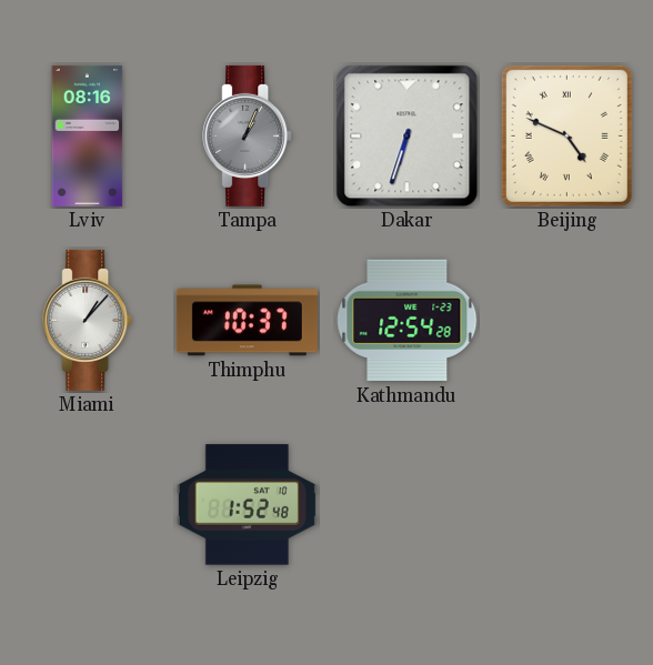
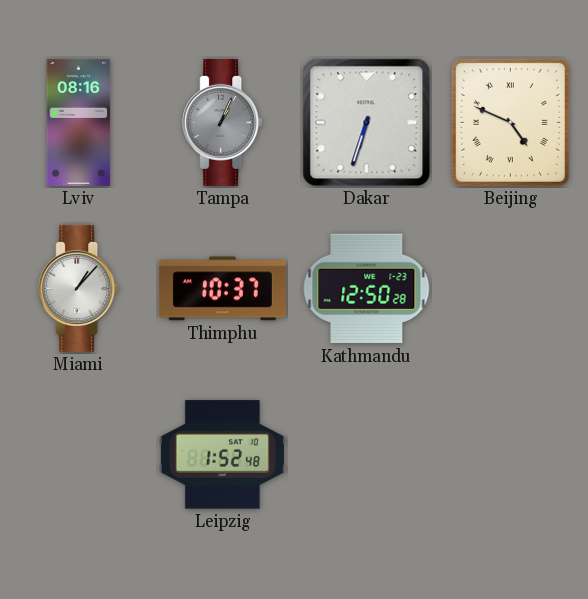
Kathmandu: 12:54 -> 12:50 (367, 289)
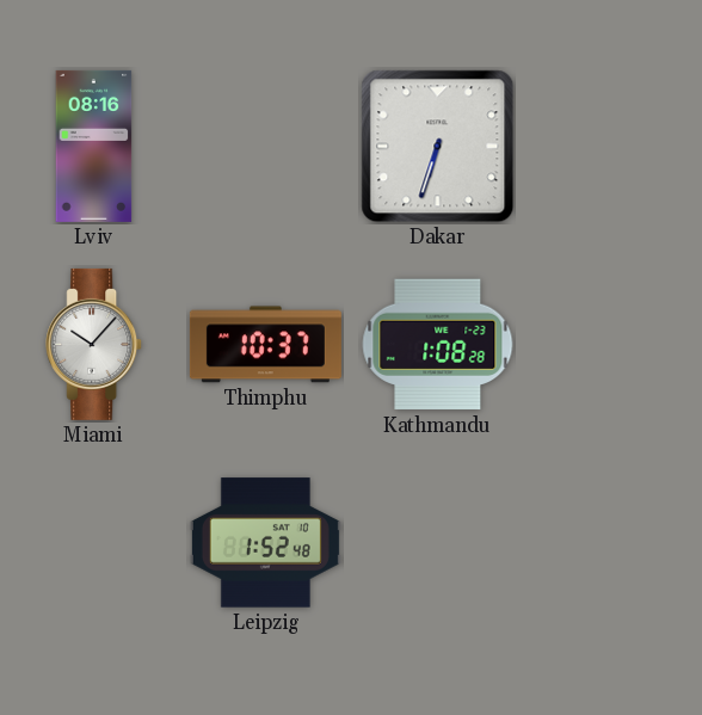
Tampa: 1:04 -> none (223, 122)
Beijing: 4:49 -> none (510, 122)
Miami: 1:07 -> 10:07 (94, 344)
Kathmandu: 12:50 -> 1:08 (438, 345)
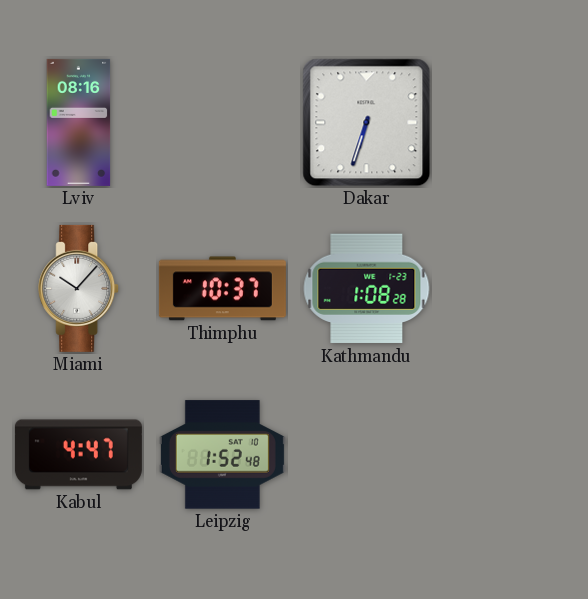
Kabul: none -> 4:47 (78, 455)
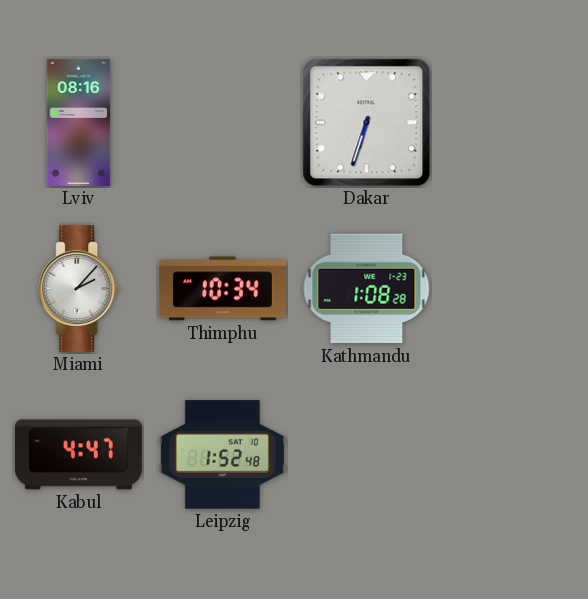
Miami: 10:07 -> 2:07 (79, 288)
Thimphu: 10:37 -> 10:34 (222, 289)
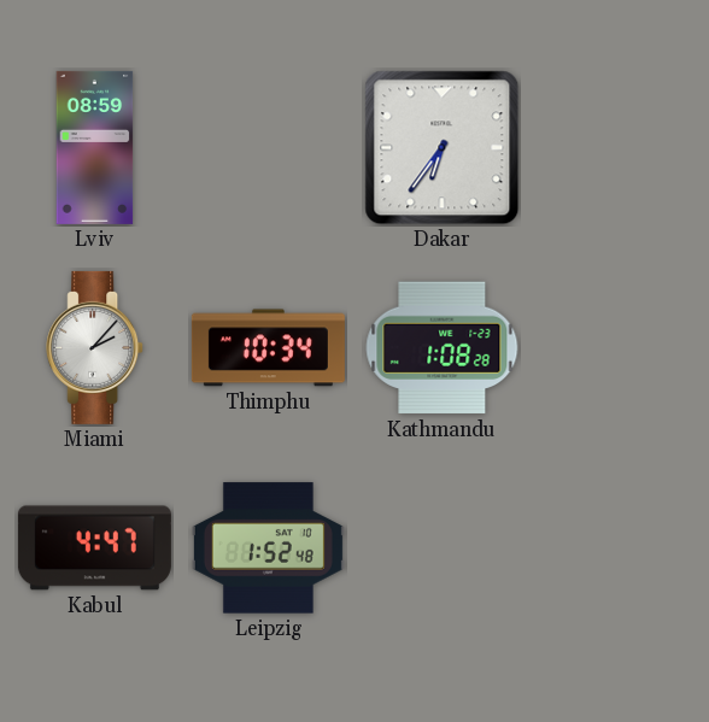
Lviv: 08:16 -> 08:59 (95, 147)
Dakar: 6:33 -> 6:36 (443, 148)
